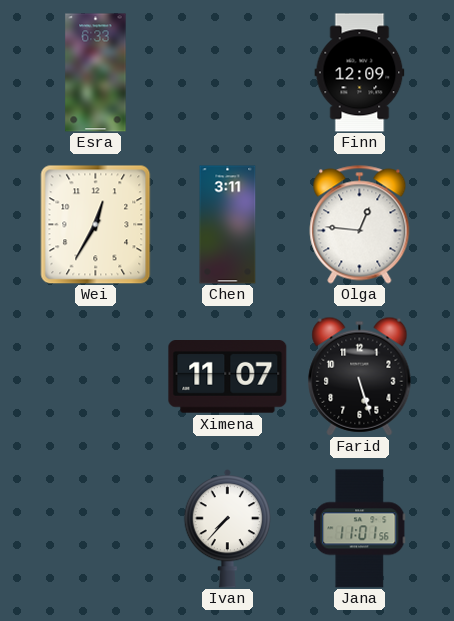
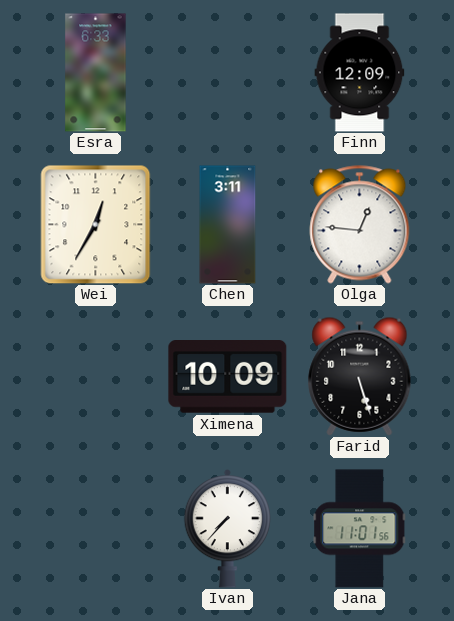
Ximena: 11:07 -> 10:09 (228, 377)
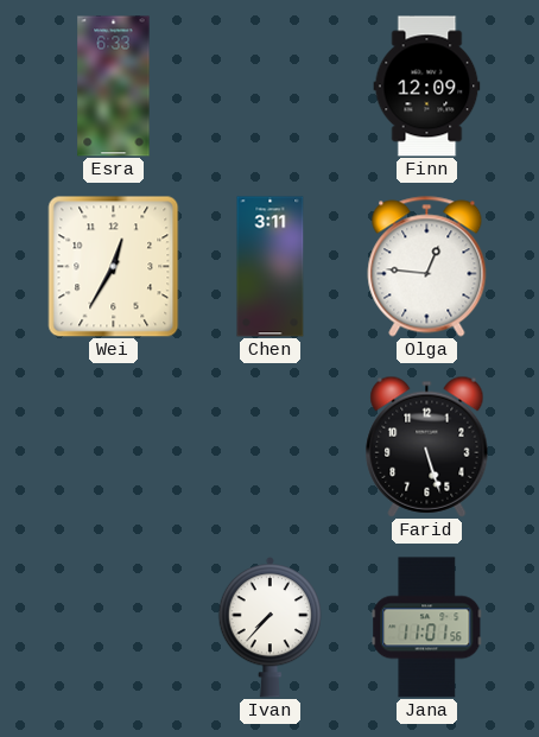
Ximena: 10:09 -> none (228, 377)
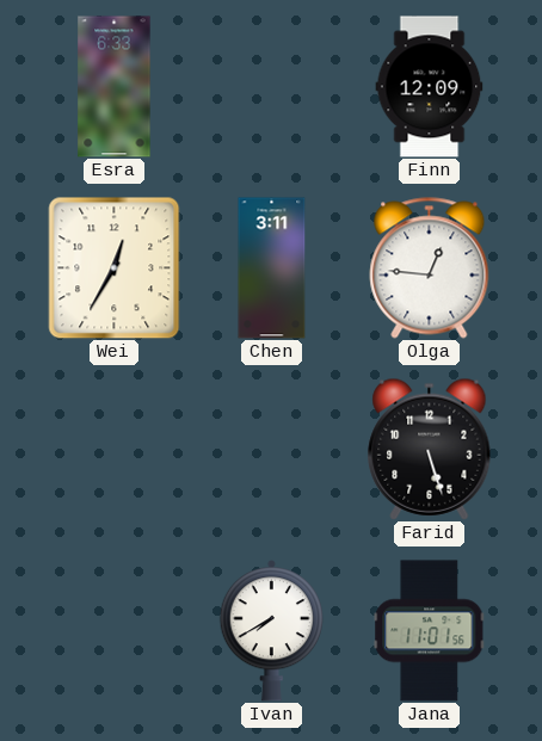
Ivan: 7:37 -> 7:40 (271, 631)
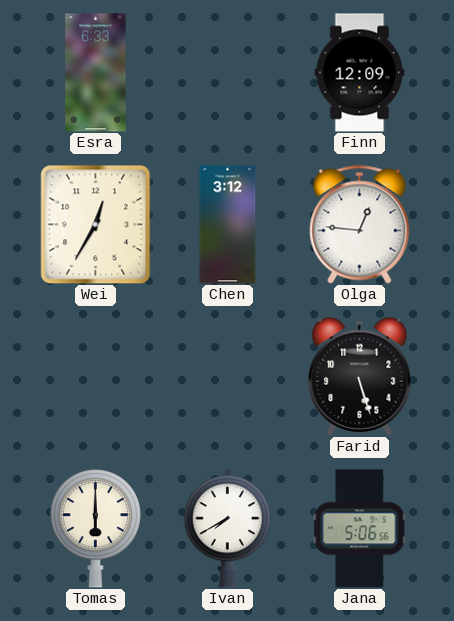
Chen: 3:11 -> 3:12 (228, 225)
Tomas: none -> 6:00 (95, 529)
Jana: 11:01 -> 5:06 (360, 529)
